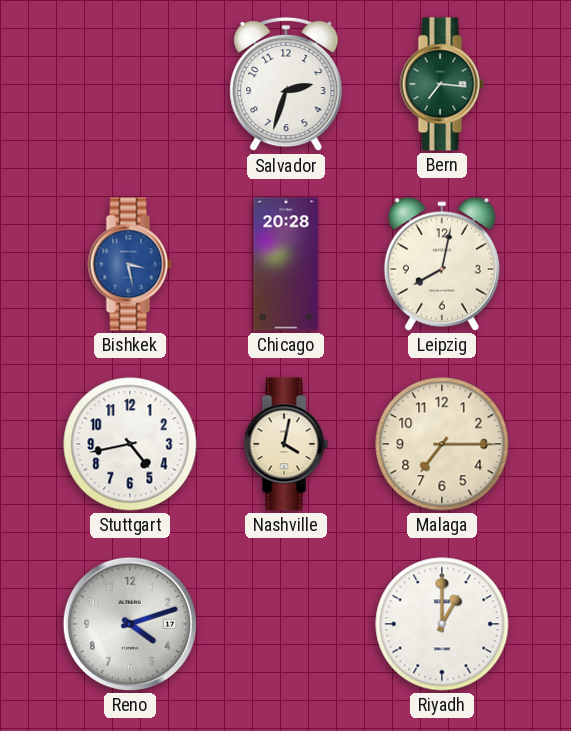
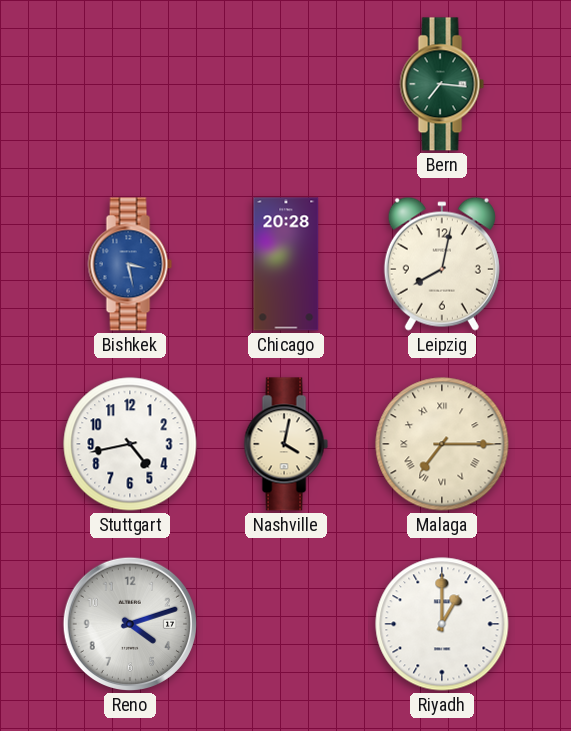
Salvador: 2:33 -> none (286, 84)
Malaga numerals: Arabic -> Roman (442, 444)
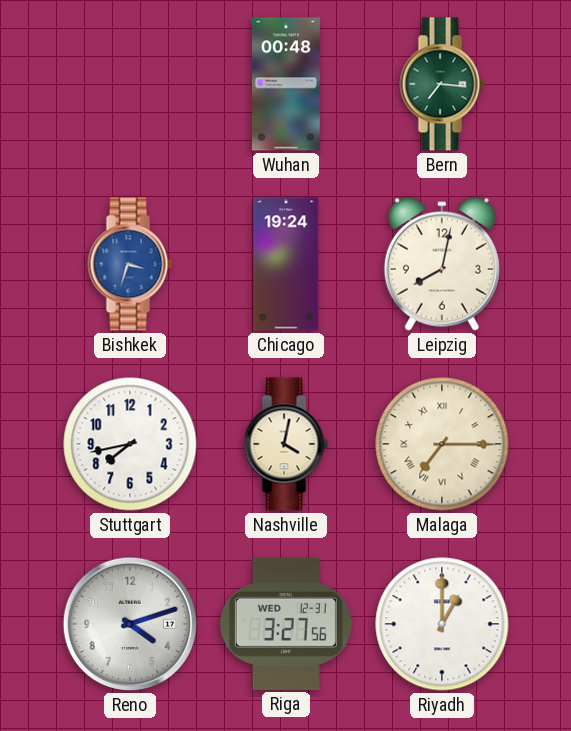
Wuhan: none -> 00:48 (286, 84)
Bishkek: 3:28 -> 3:33 (130, 264)
Chicago: 20:28 -> 19:24 (286, 264)
Stuttgart: 4:43 -> 7:43 (130, 444)
Riga: none -> 3:27 (286, 624)
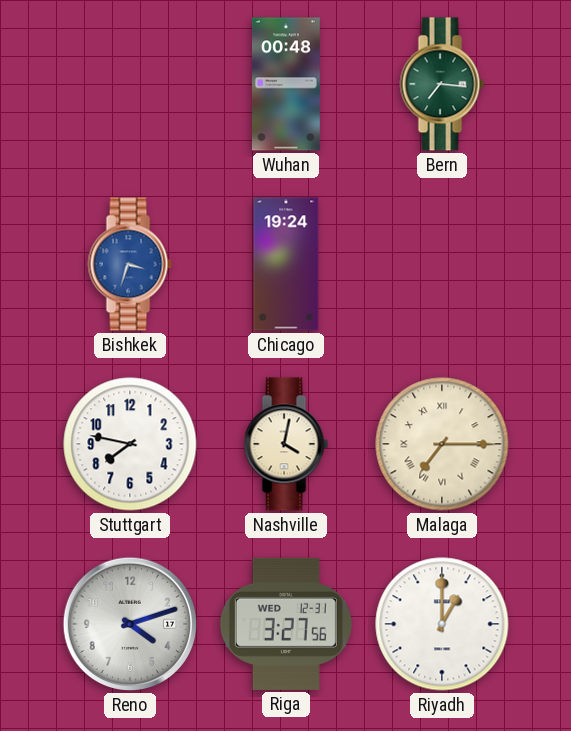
Leipzig: 8:02 -> none (442, 264)
Stuttgart: 7:43 -> 7:47 (130, 444)
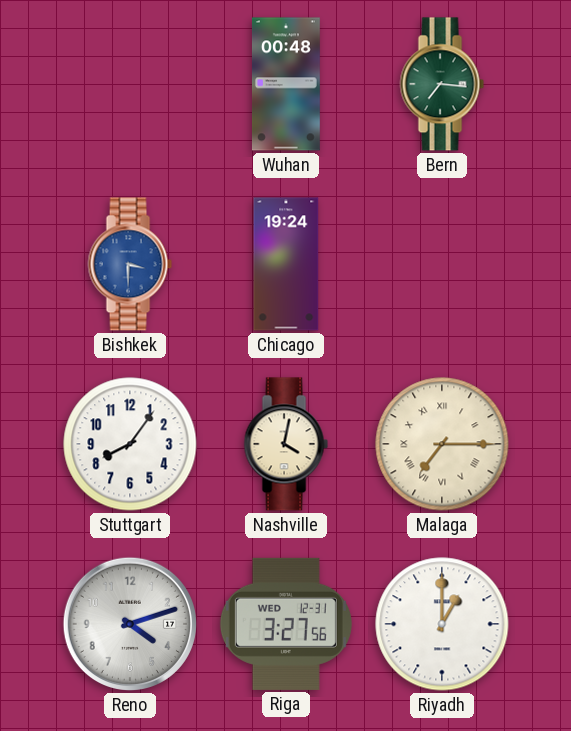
Bishkek: 3:33 -> 3:30 (130, 264)
Stuttgart: 7:47 -> 8:06 (130, 444)
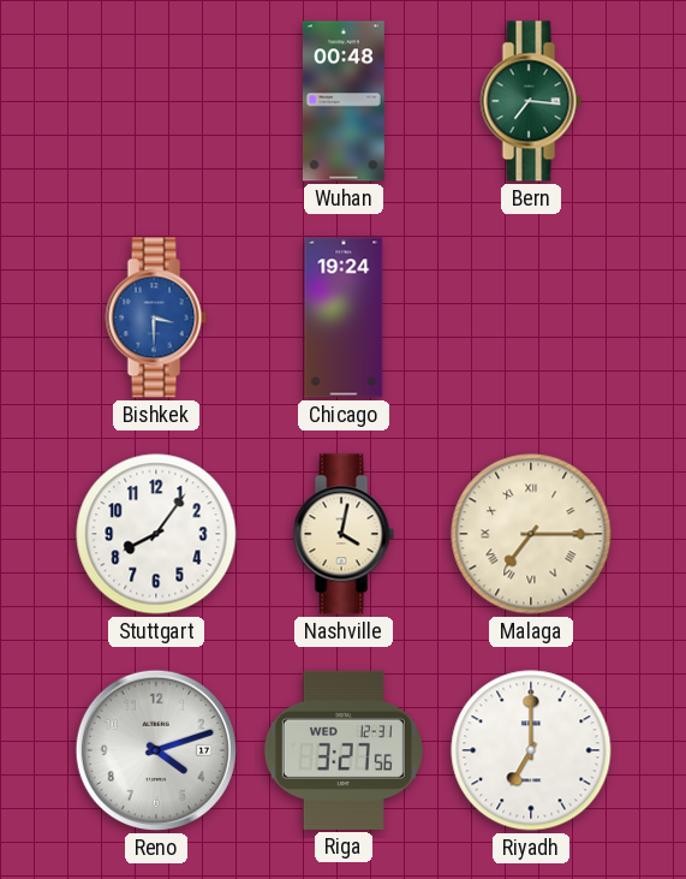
Riyadh: 1:00 -> 7:00 (531, 750)
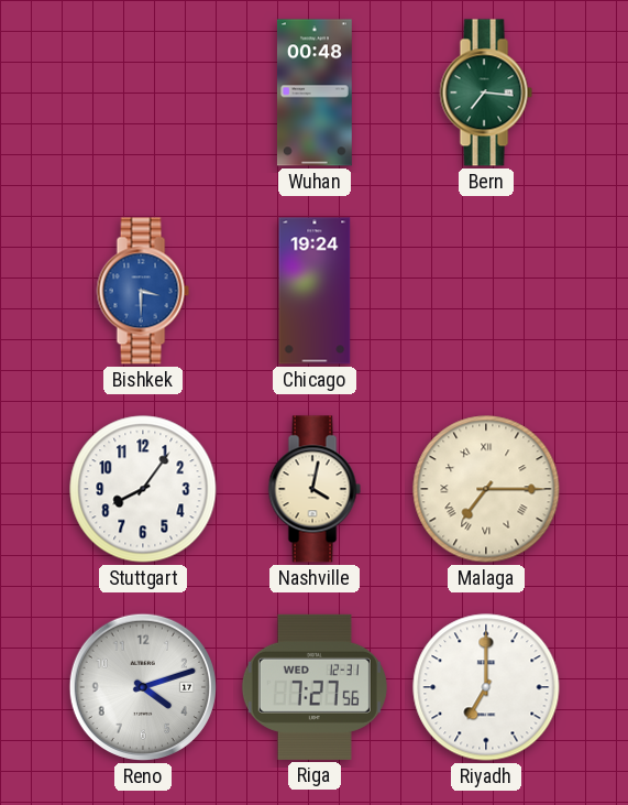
Riga: 3:27 -> 7:27 (315, 687)
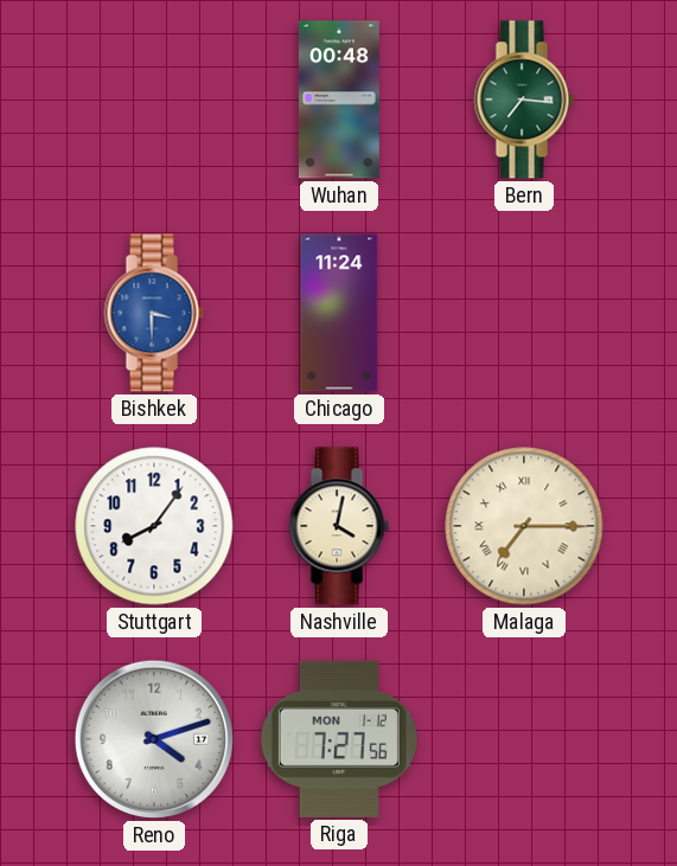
Chicago: 19:24 -> 11:24 (339, 313)
Riga date: WED 12-31 -> MON 1-12 (339, 739)
Riyadh: 7:00 -> none (486, 687)
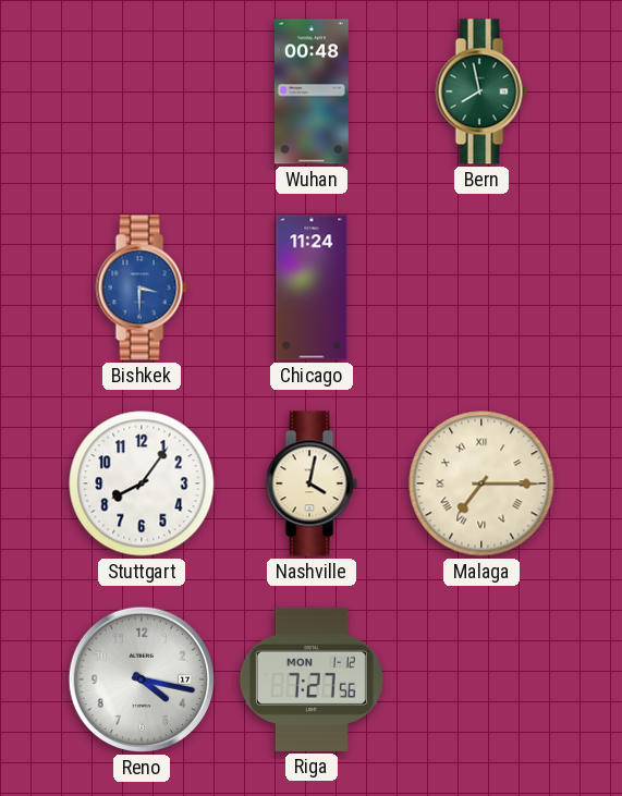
Bern: 7:16 -> 7:58 (481, 91)
Reno: 4:12 -> 4:17 (142, 679)
